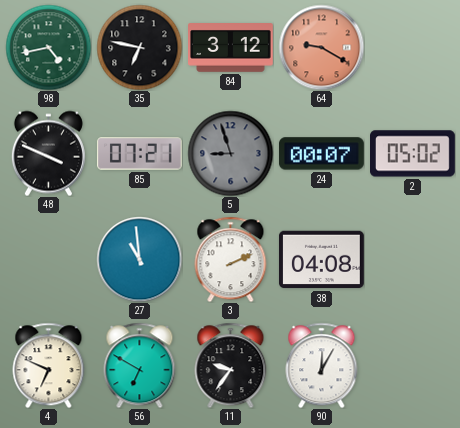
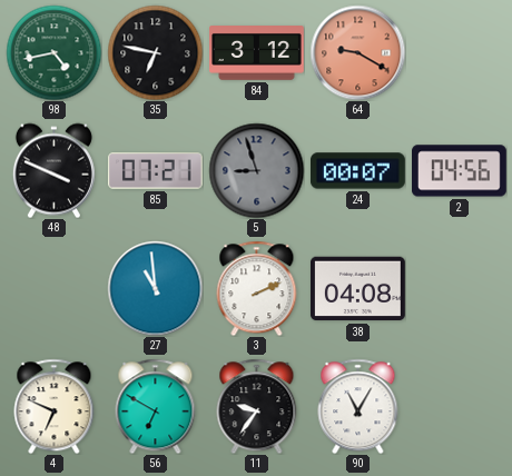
2: 05:02 -> 04:56 (460, 171)
90: 12:05 -> 11:05 (358, 406)
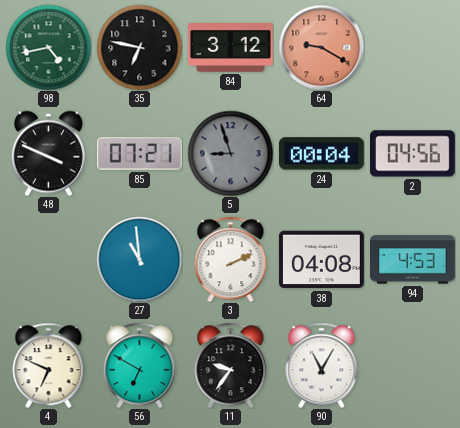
24: 00:07 -> 00:04 (321, 154)
94: none -> 4:53 (413, 260)
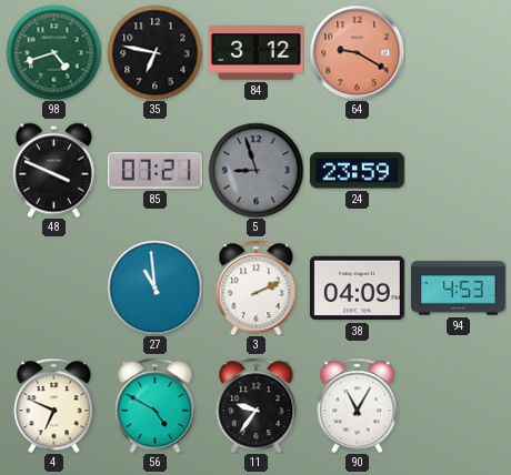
98: 4:43 -> 4:42 (53, 52)
24: 00:04 -> 23:59 (357, 171)
2: 04:56 -> none (413, 154)
38: 04:08 -> 04:09 (357, 289)
56: 6:50 -> 4:50 (156, 405)
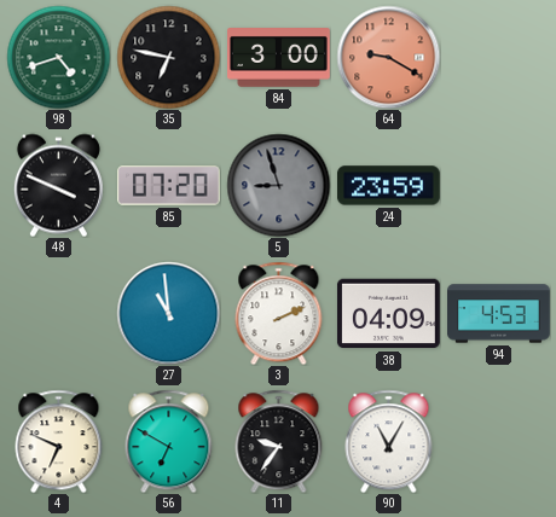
84: 3:12 -> 3:00 (279, 58)
85: 07:21 -> 07:20 (169, 186)
56: 4:50 -> 6:50 (169, 441)
